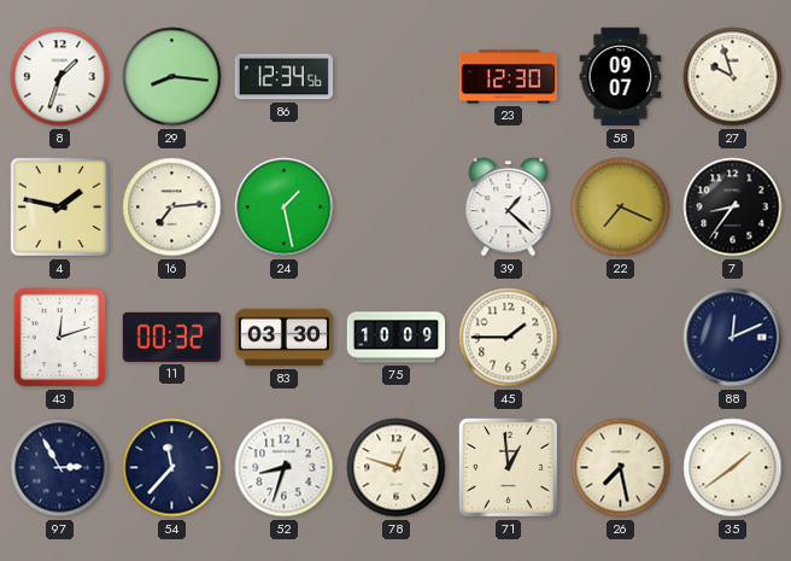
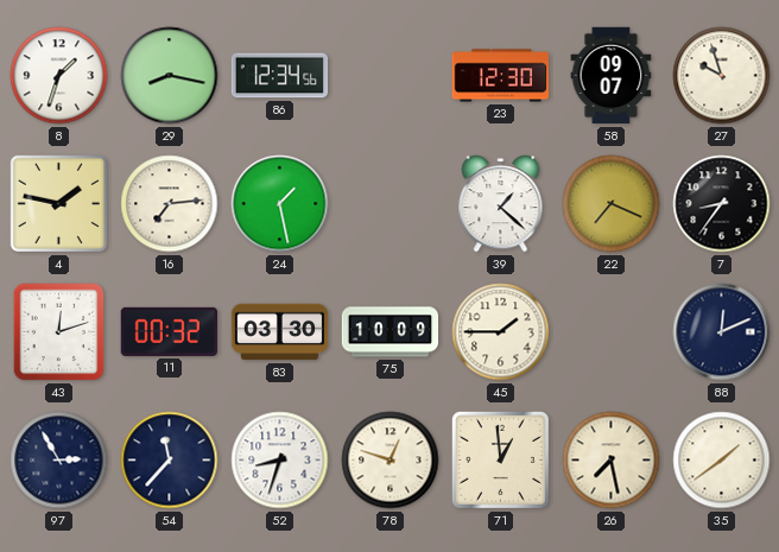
29: 8:16 -> 8:17 (170, 76)
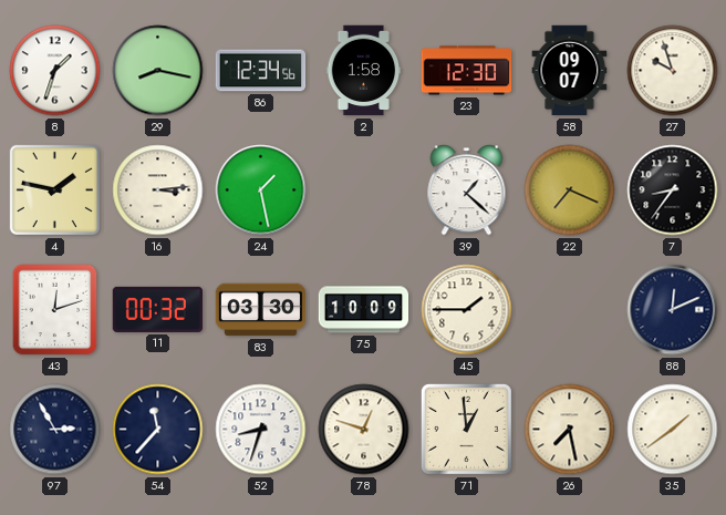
2: none -> 1:58 (364, 71)
16: 7:14 -> 3:14 (158, 190)
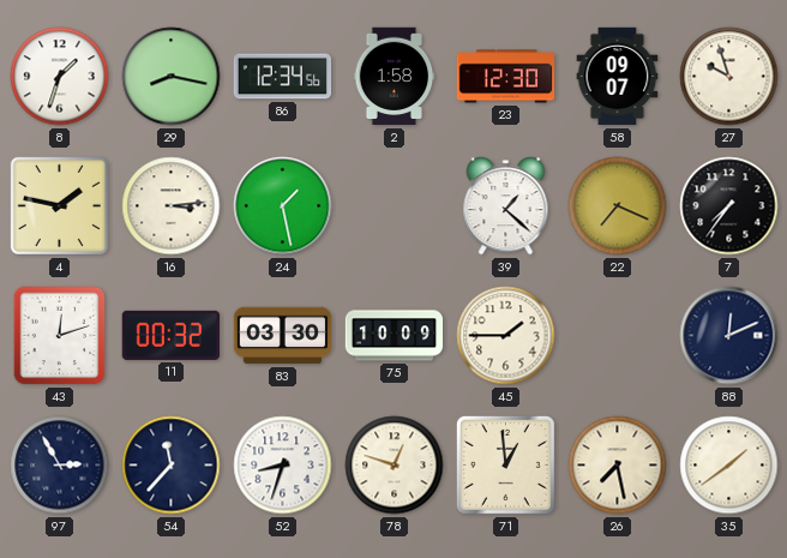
7: 8:36 -> 7:36 (729, 206)
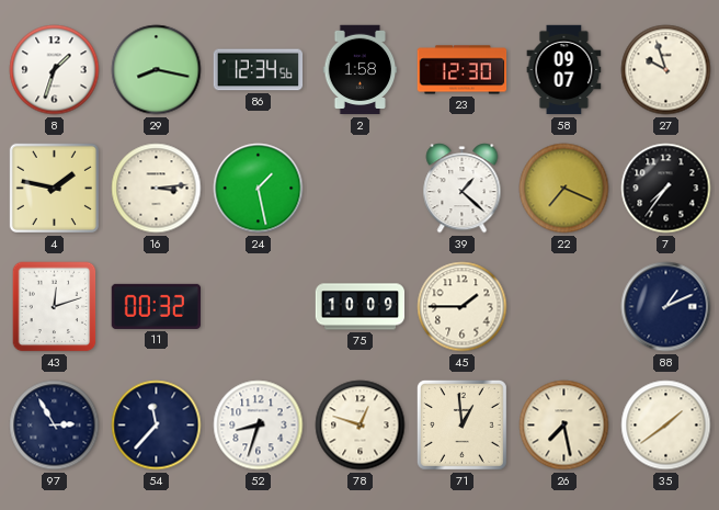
83: 03:30 -> none (283, 336)
88: 12:11 -> 1:11 (666, 307)
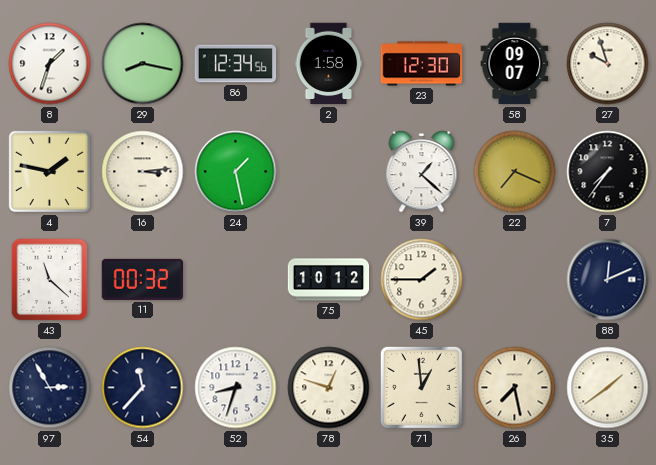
43: 12:12 -> 11:22 (50, 280)
75: 10:09 -> 10:12 (329, 280)
88: 1:11 -> 12:11 (608, 280)
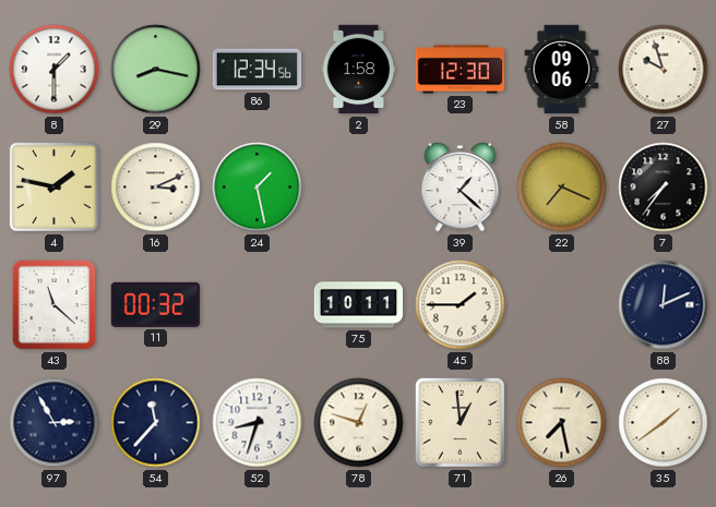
8: 1:33 -> 1:30 (55, 70)
58: 09:07 -> 09:06 (562, 70)
16: 3:14 -> 3:11 (156, 188)
75: 10:12 -> 10:11 (359, 305)
